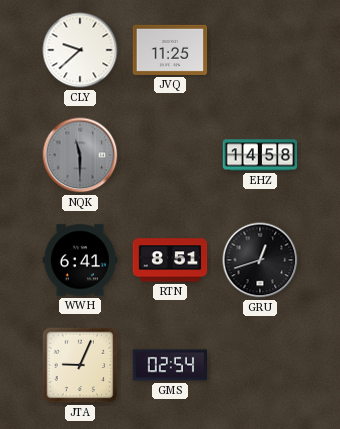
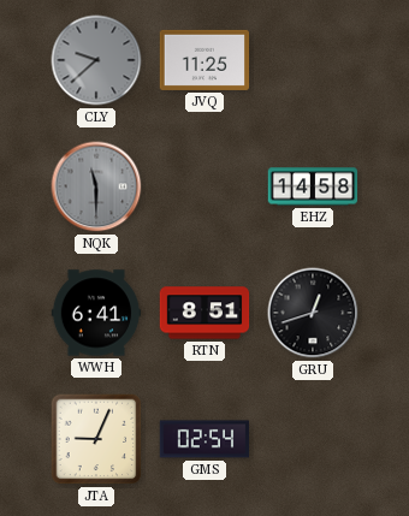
CLY dial: white -> grey (96, 60)
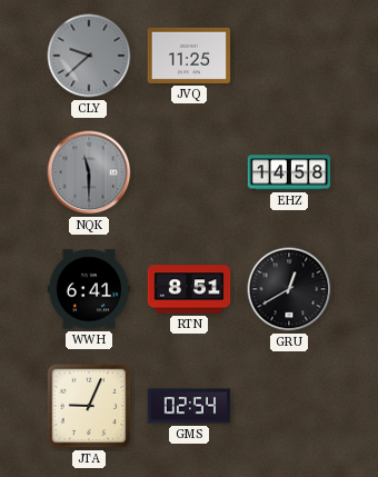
GRU: 12:42 -> 12:40 (289, 289)
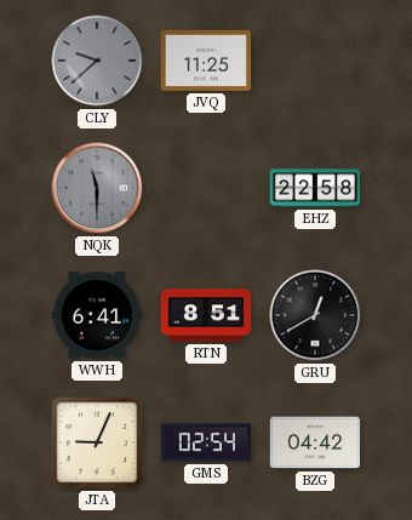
EHZ: 14:58 -> 22:58 (315, 188)
BZG: none -> 04:42 (315, 442)
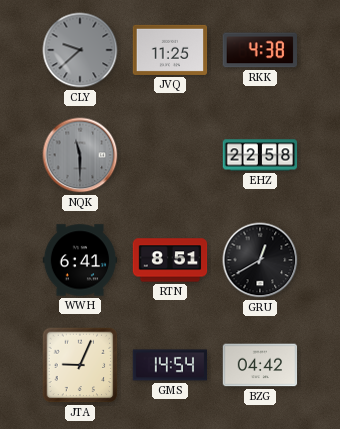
RKK: none -> 4:38 (259, 50)
GMS: 02:54 -> 14:54 (170, 365)
